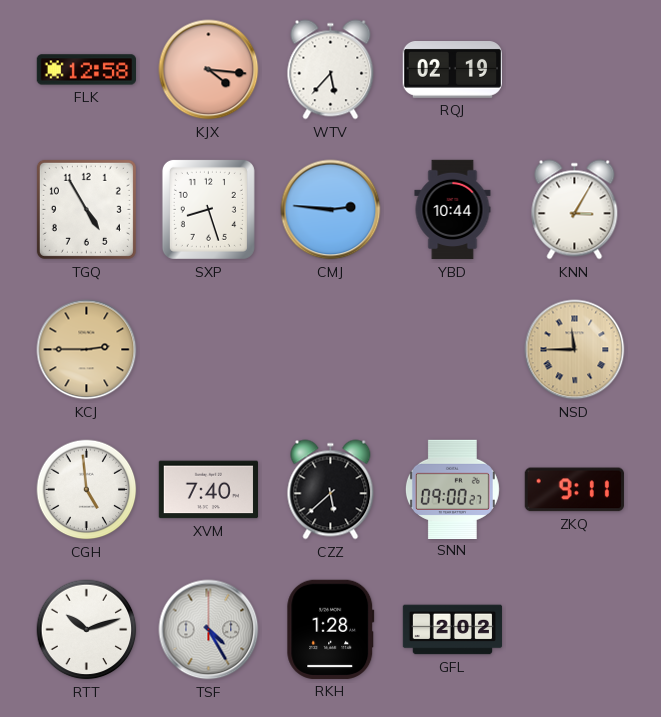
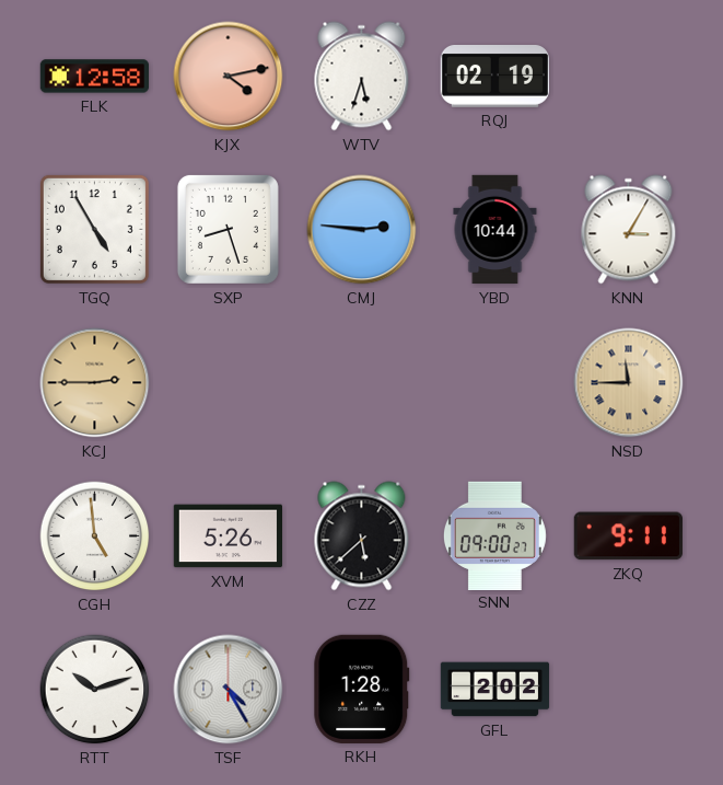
KJX: 4:16 -> 4:13 (229, 77)
WTV: 5:37 -> 5:33 (362, 77)
XVM: 7:40 -> 5:26 (228, 536)
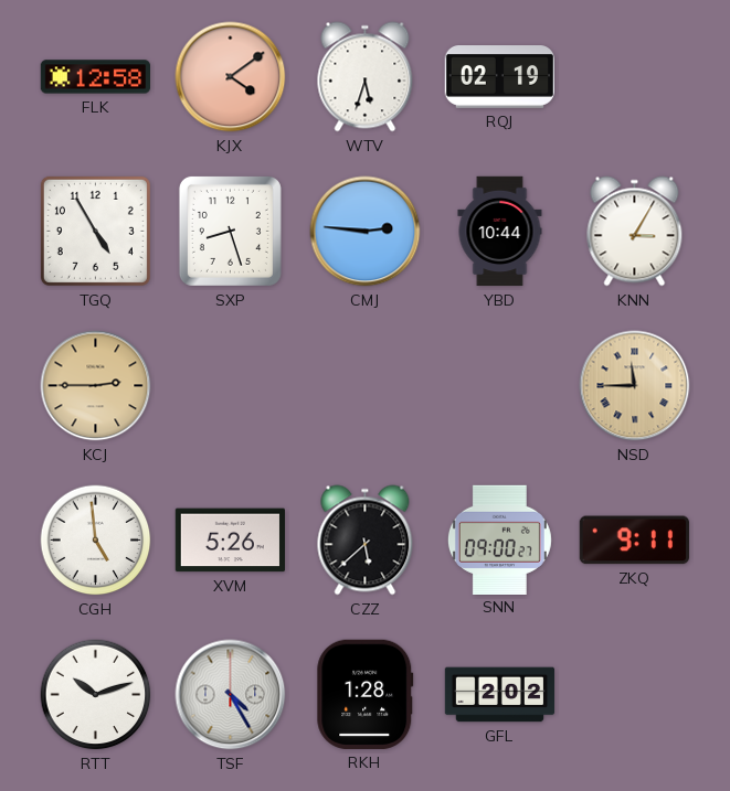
KJX: 4:13 -> 4:09 (231, 77)
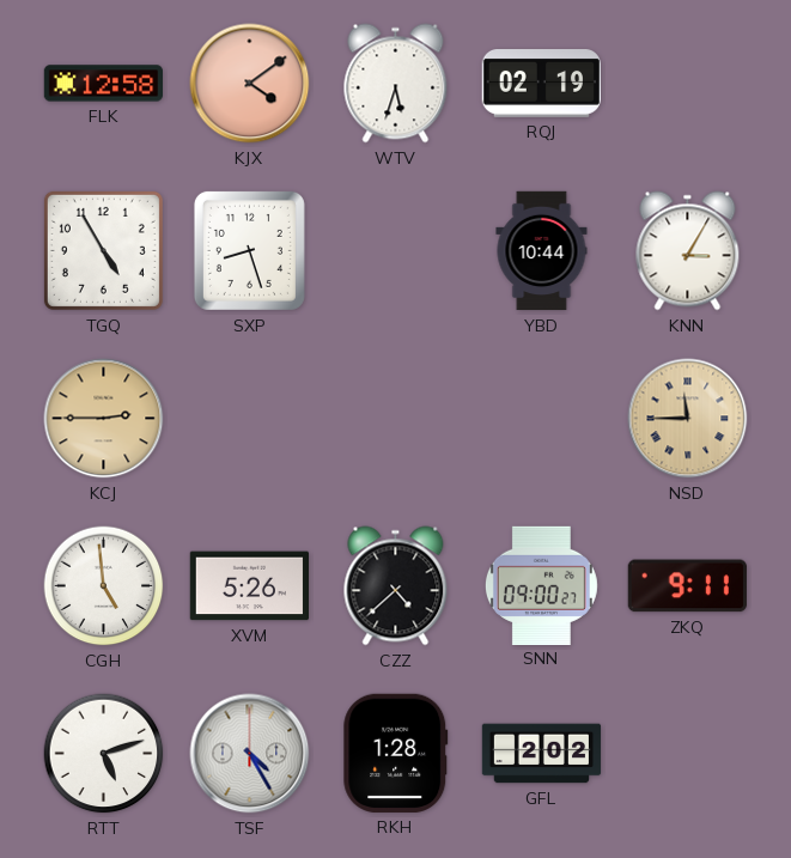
CMJ: 2:46 -> none (366, 232)
CZZ: 5:38 -> 4:38 (396, 586)
RTT: 10:12 -> 5:12 (104, 754)
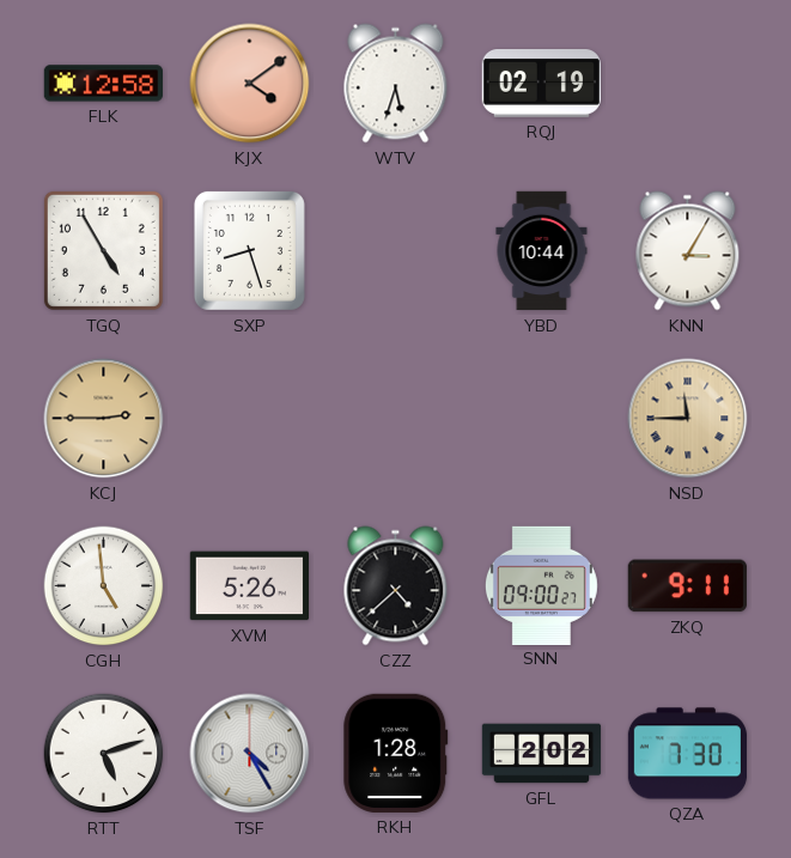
QZA: none -> 7:30 (688, 754)
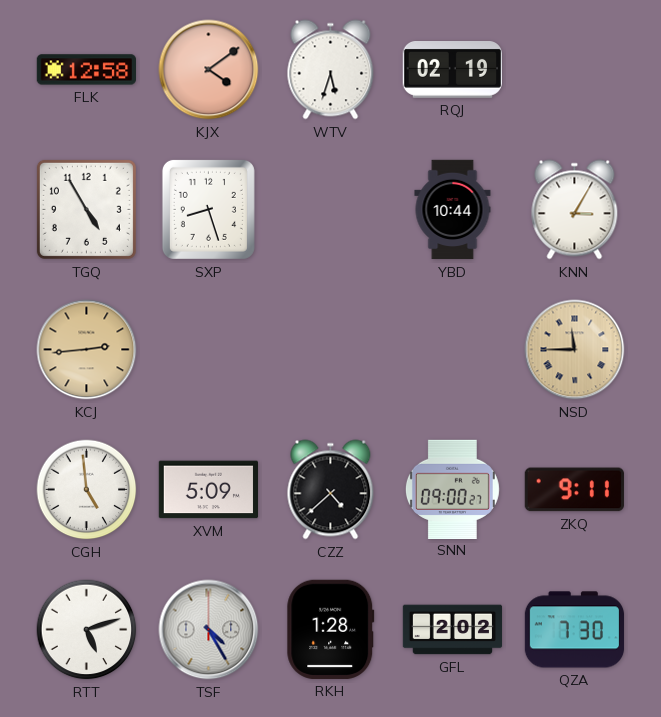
KCJ: 2:45 -> 2:44 (87, 350)
XVM: 5:26 -> 5:09 (208, 490)
